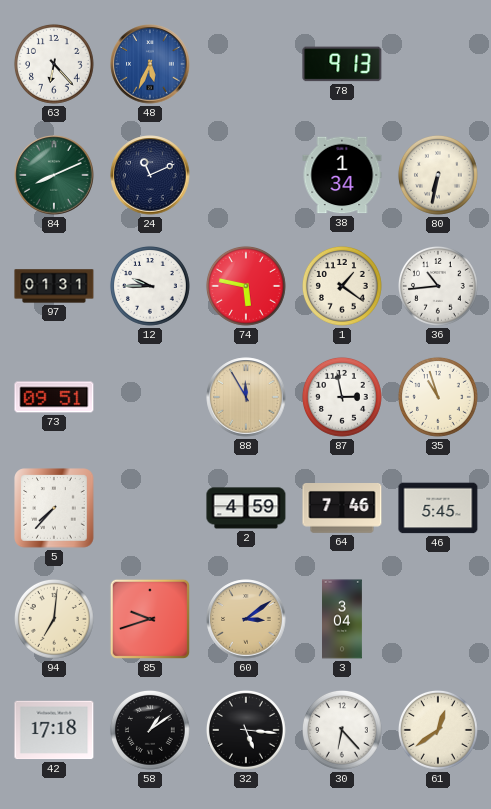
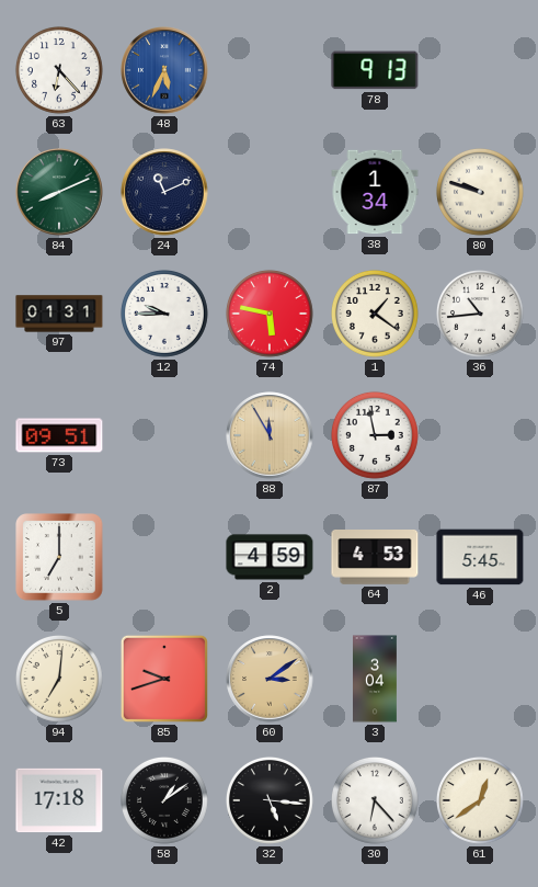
80: 6:32 -> 9:48 (480, 192)
35: 10:57 -> none (438, 397)
5: 7:37 -> 7:00 (59, 557)
64: 7:46 -> 4:53 (375, 558)
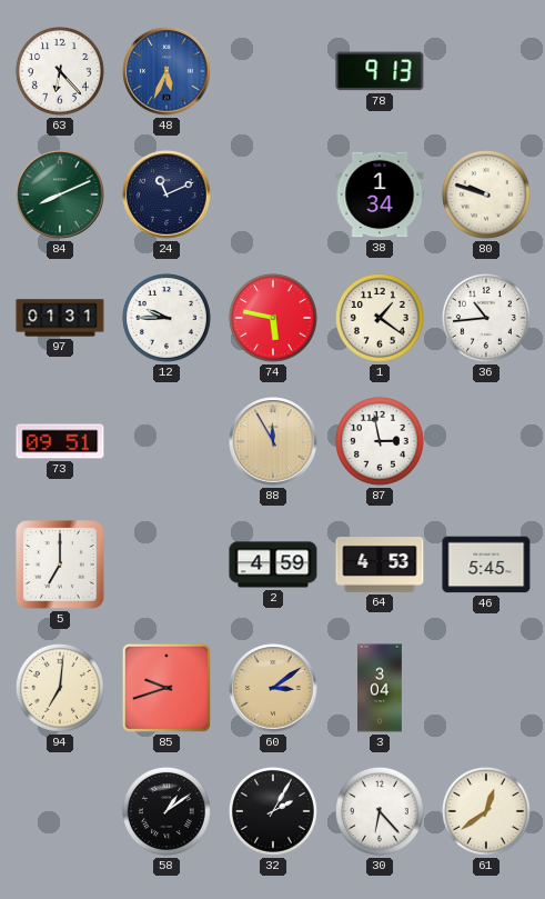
42: 17:18 -> none (59, 800)
32: 5:16 -> 2:05 (273, 811)
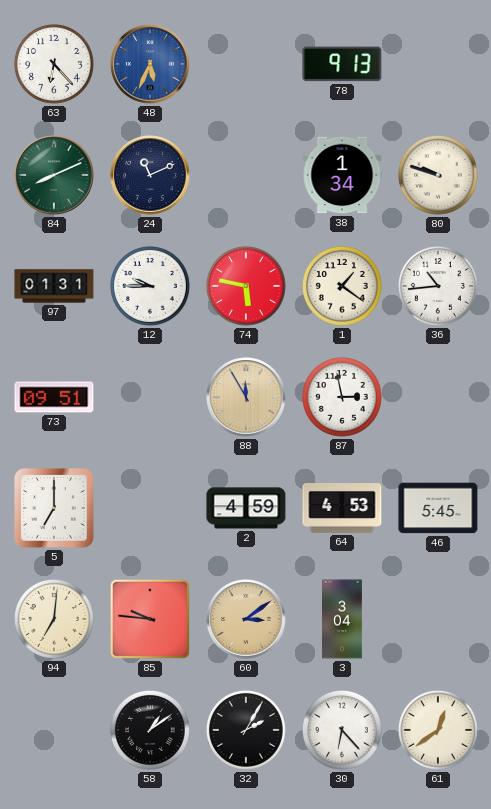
85: 9:42 -> 9:46 (150, 619)
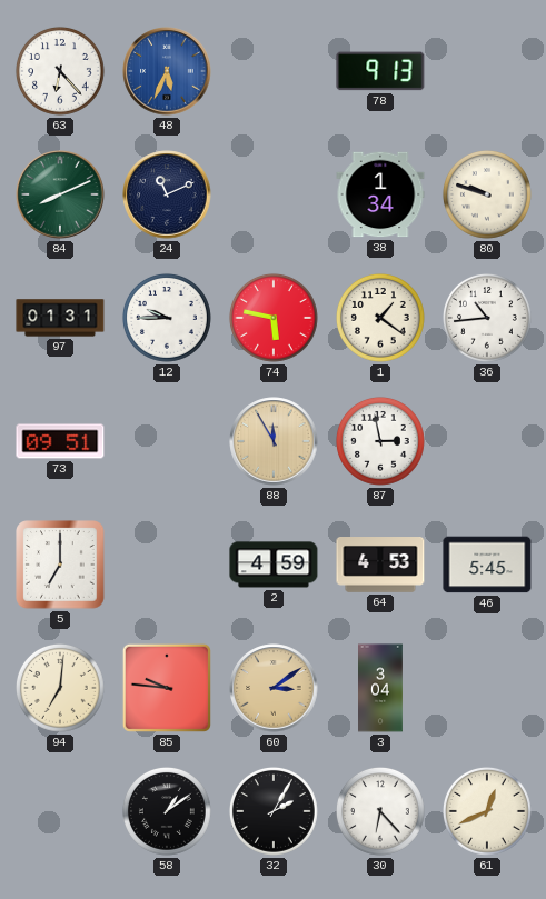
61: 12:39 -> 12:41 (487, 811)
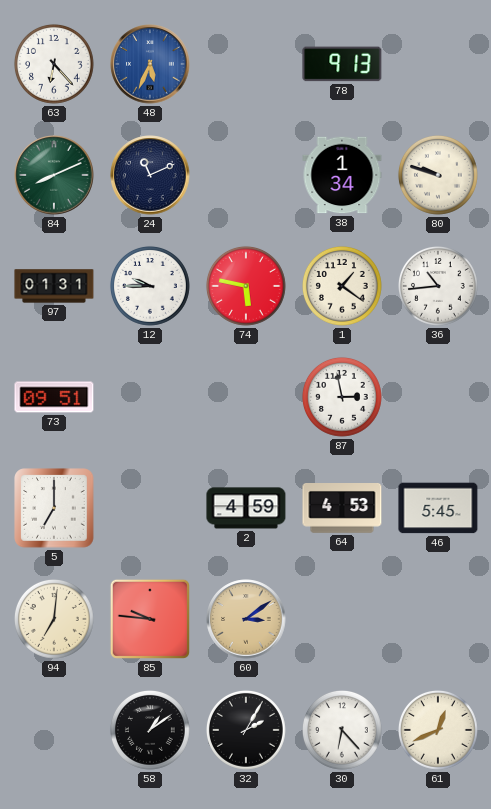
88: 11:55 -> none (274, 441)
3: 3:04 -> none (381, 688)
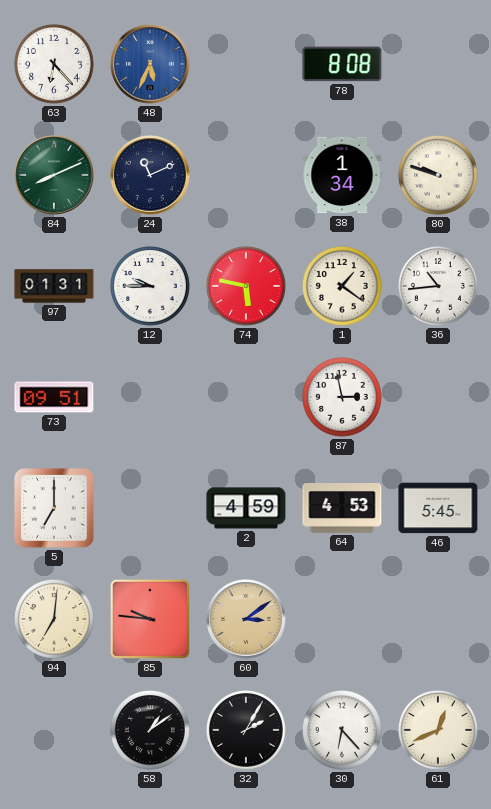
78: 9:13 -> 8:08 (342, 64)
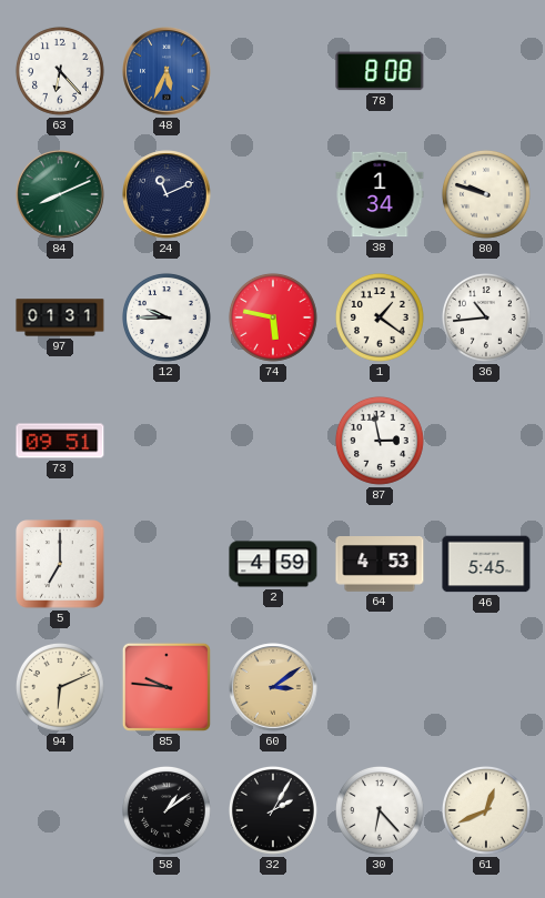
94: 7:01 -> 6:11 (60, 687)
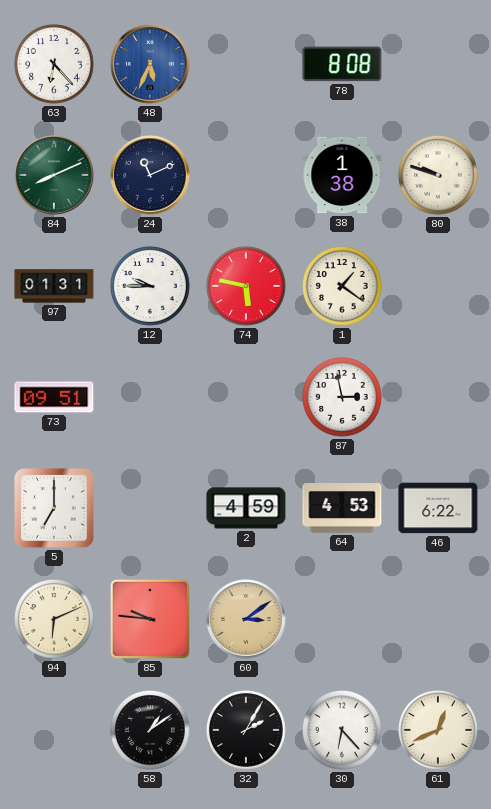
38: 1:34 -> 1:38 (342, 175)
36: 10:44 -> none (486, 317)
46: 5:45 -> 6:22 (438, 508)
